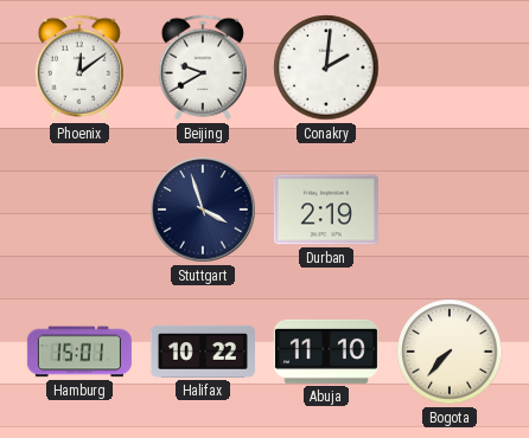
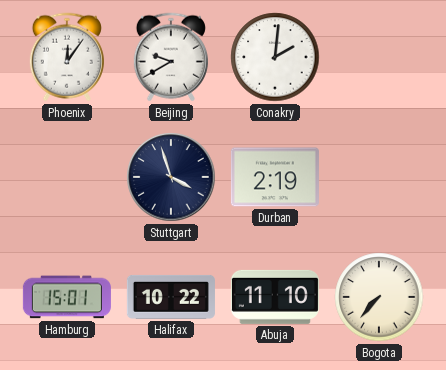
Phoenix: 12:09 -> 12:06 (67, 57)
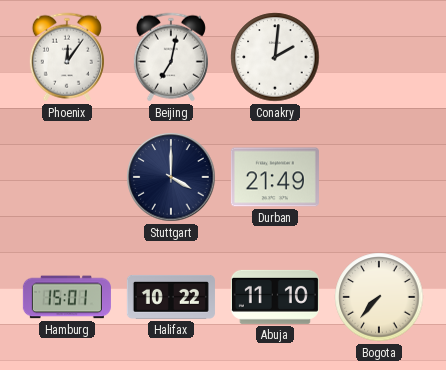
Beijing: 9:40 -> 7:02 (171, 57)
Stuttgart: 3:57 -> 4:00 (171, 177)
Durban: 2:19 -> 21:49 (275, 177)
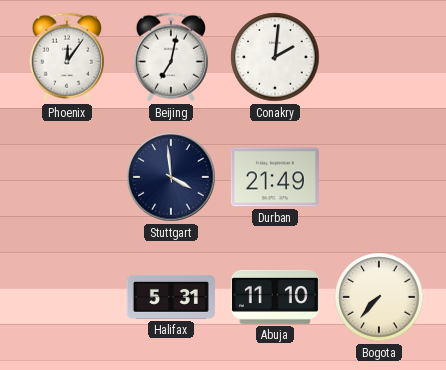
Stuttgart: 4:00 -> 3:59 (171, 177)
Hamburg: 15:01 -> none (67, 297)
Halifax: 10:22 -> 5:31 (171, 297)
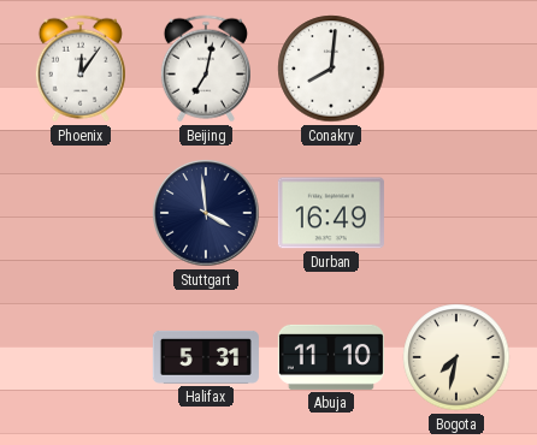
Conakry: 2:01 -> 8:01 (331, 69)
Durban: 21:49 -> 16:49 (331, 213)
Bogota: 7:37 -> 7:32 (456, 357)
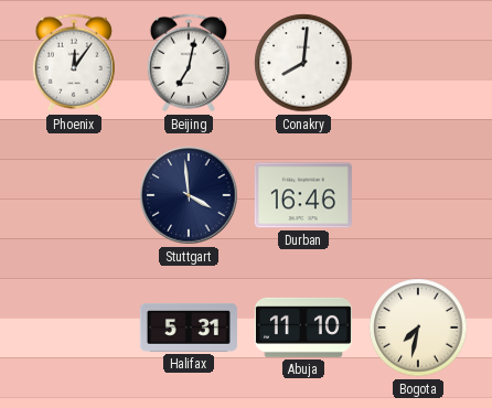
Durban: 16:49 -> 16:46 (303, 195)
